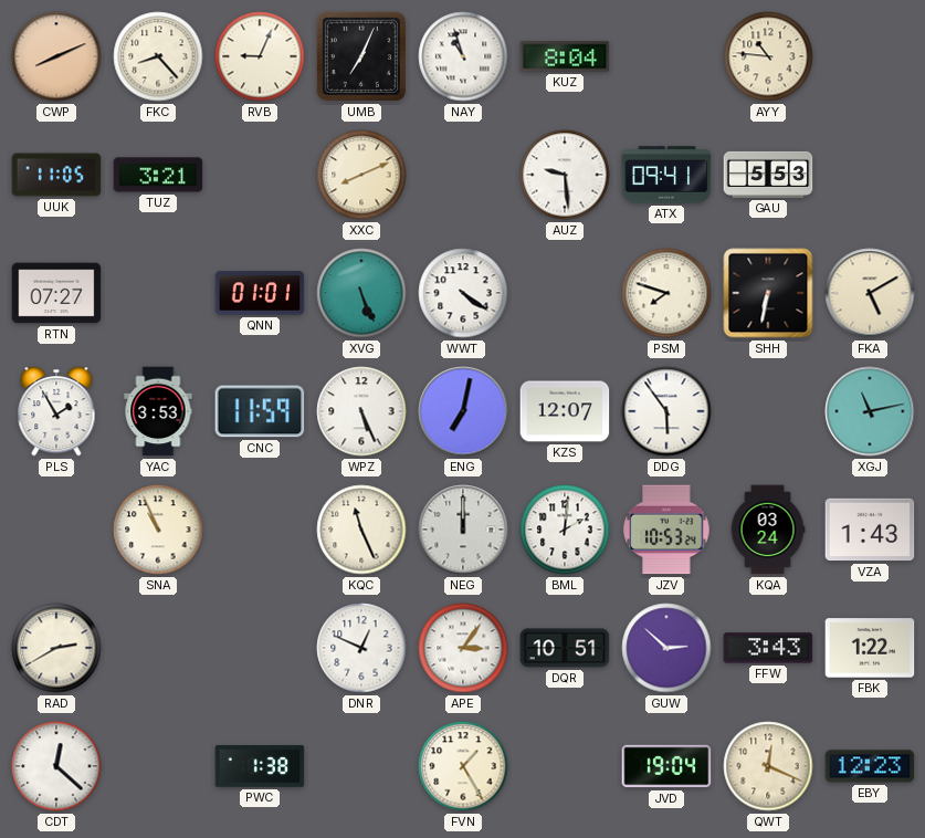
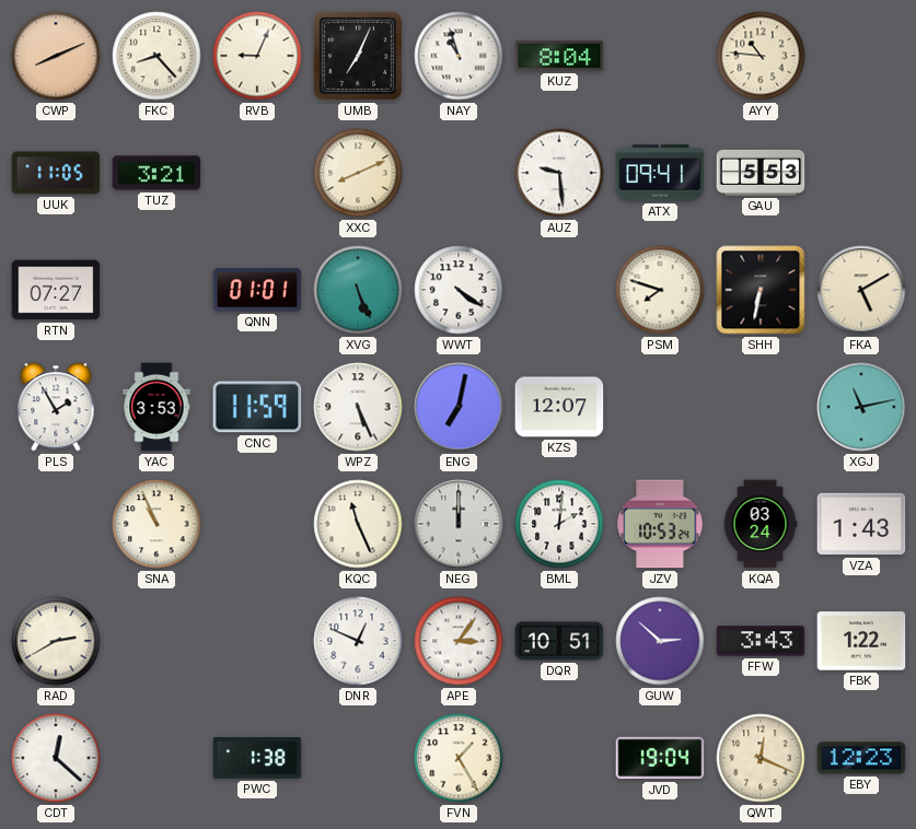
DDG: 5:54 -> none (666, 411)
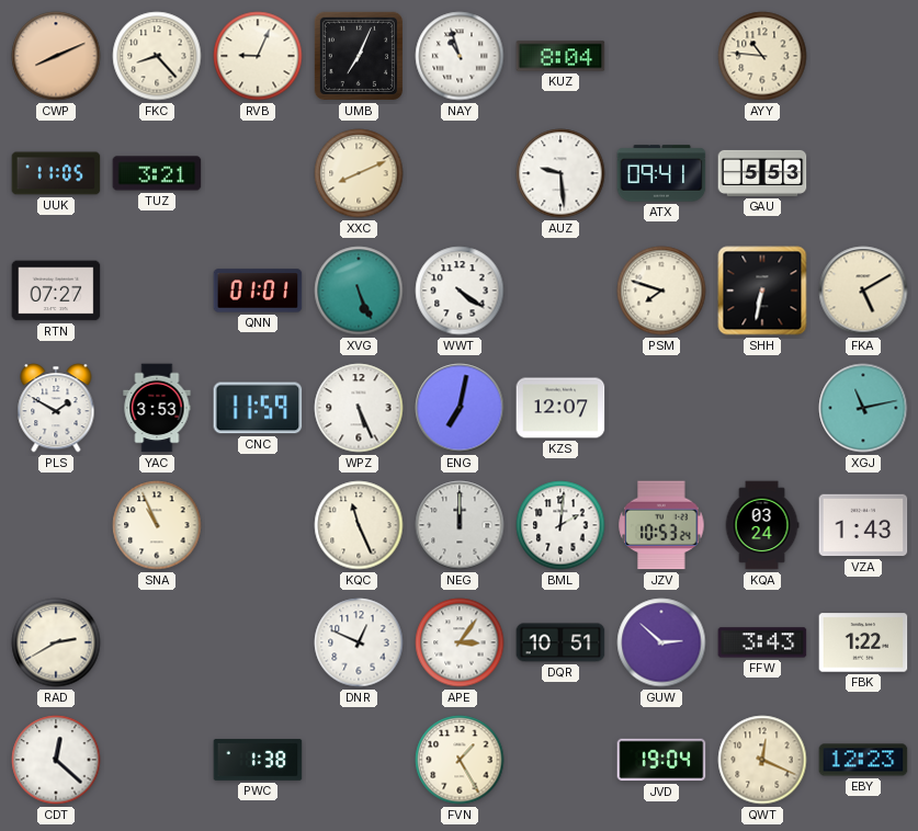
PLS: 1:55 -> 1:50 (56, 408)
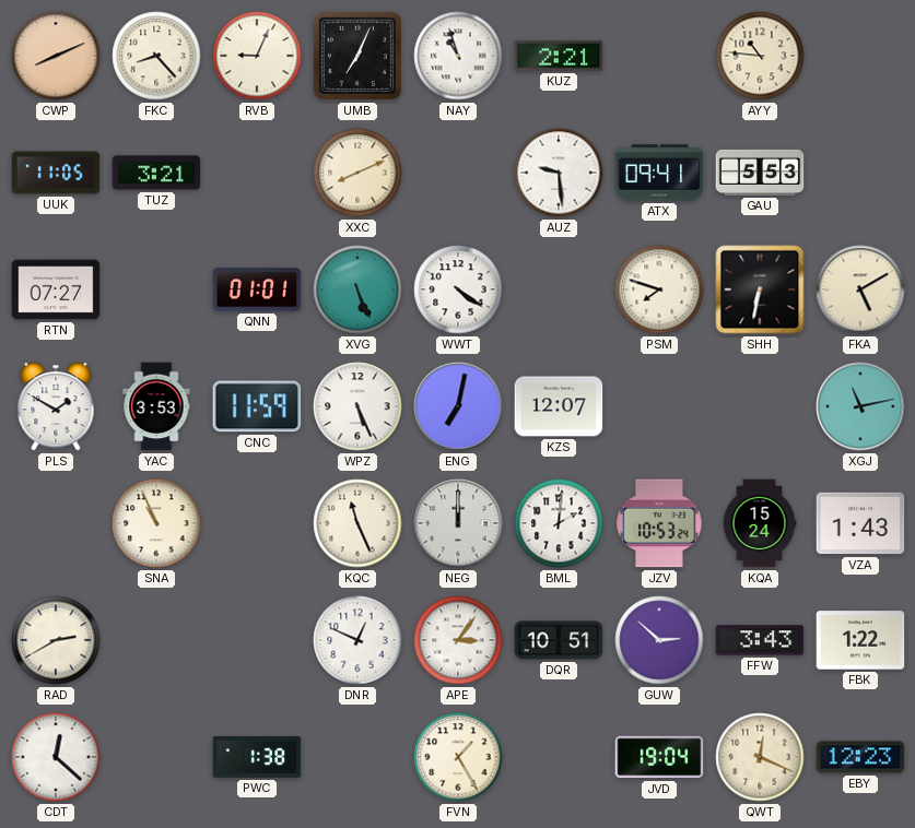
KUZ: 8:04 -> 2:21 (559, 56)
KQA: 03:24 -> 15:24 (760, 523)
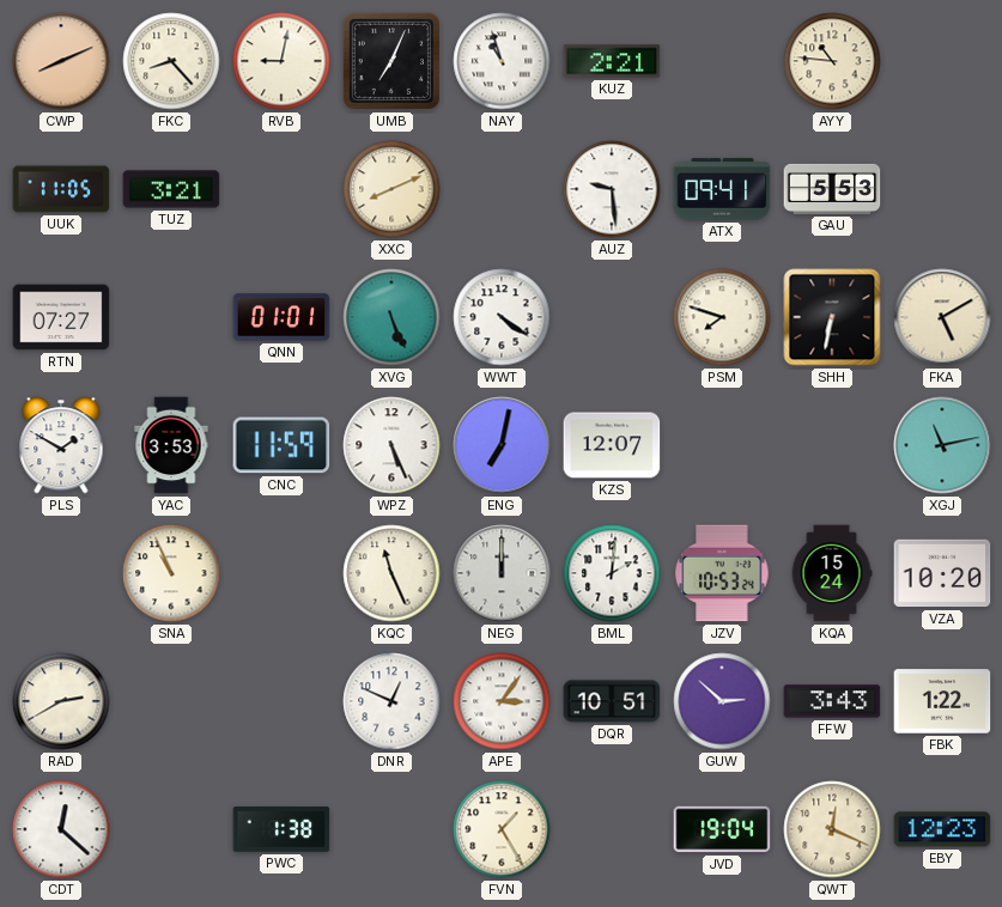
RVB: 9:04 -> 9:02 (281, 61)
VZA: 1:43 -> 10:20 (942, 573)
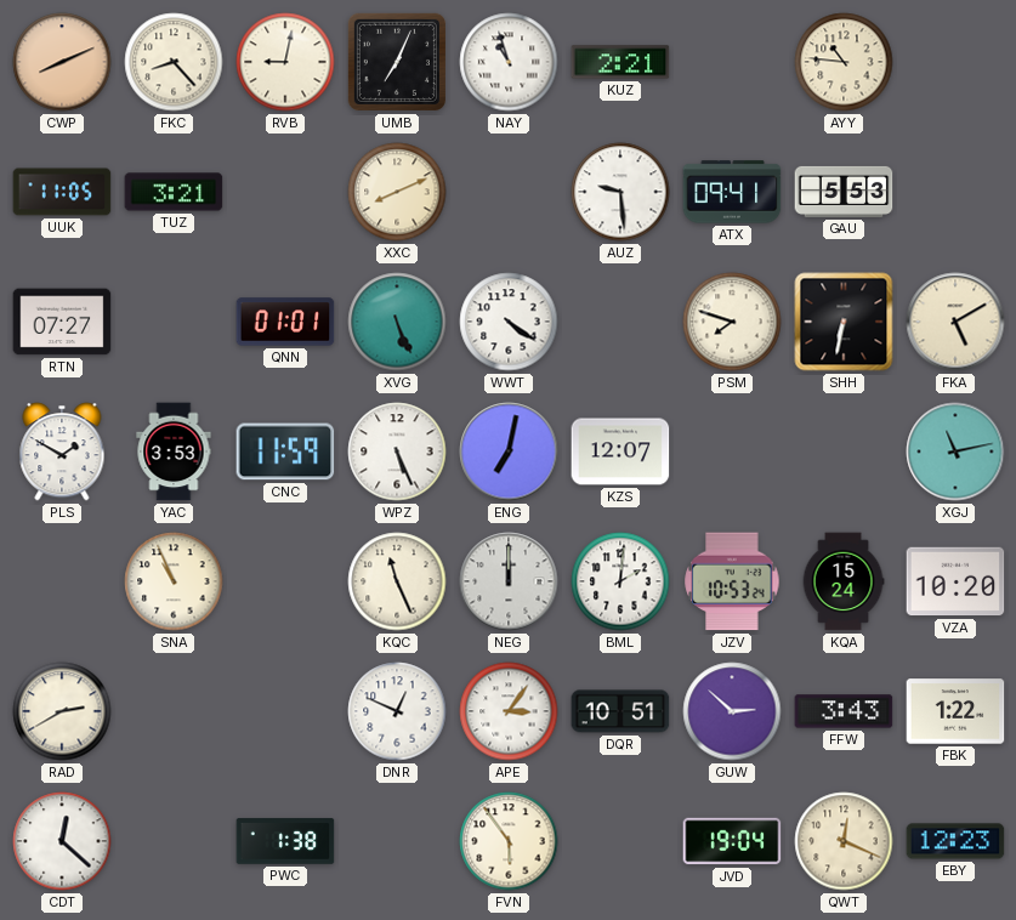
FVN: 1:25 -> 5:54 (509, 841)
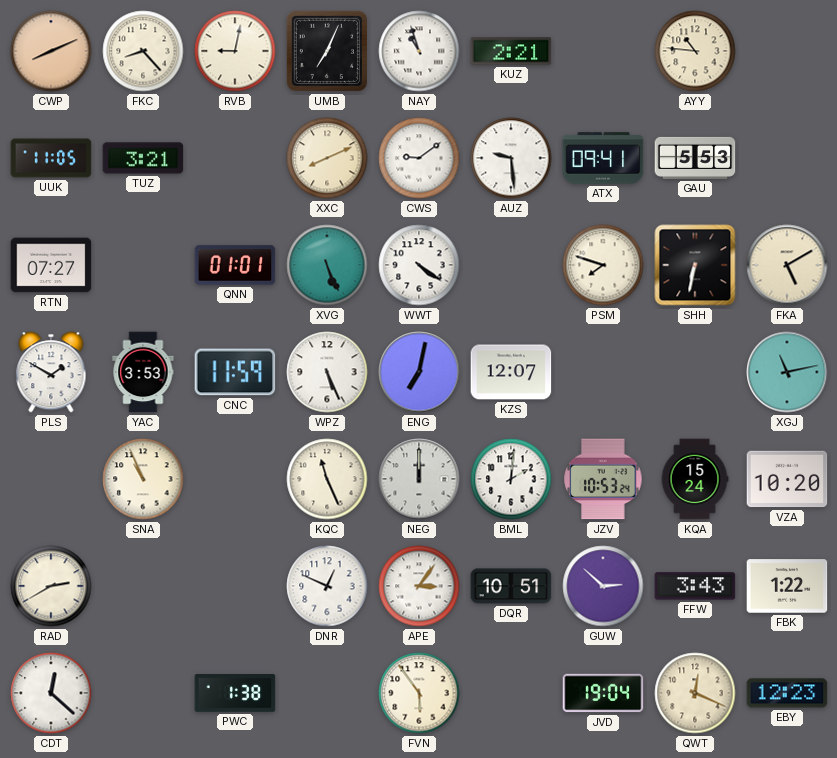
CWS: none -> 9:09 (419, 158)
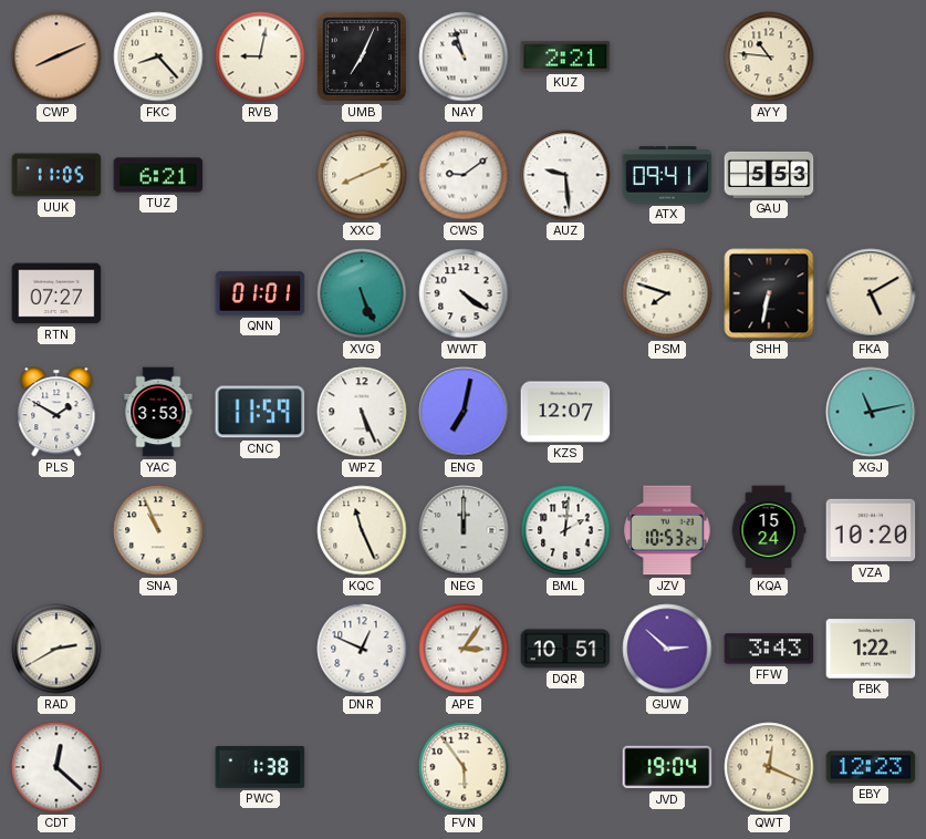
TUZ: 3:21 -> 6:21 (158, 175)
